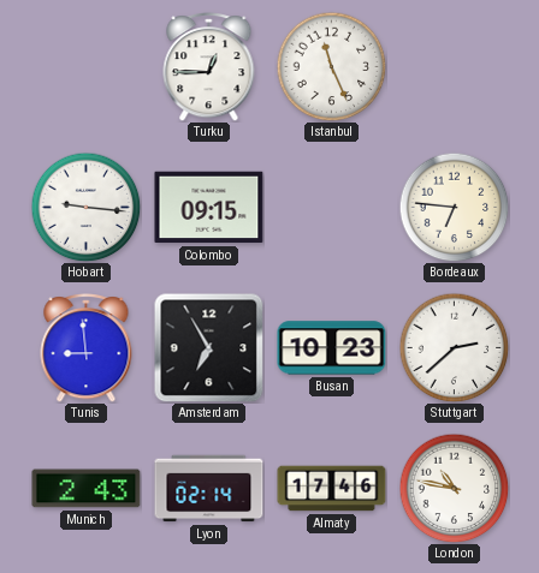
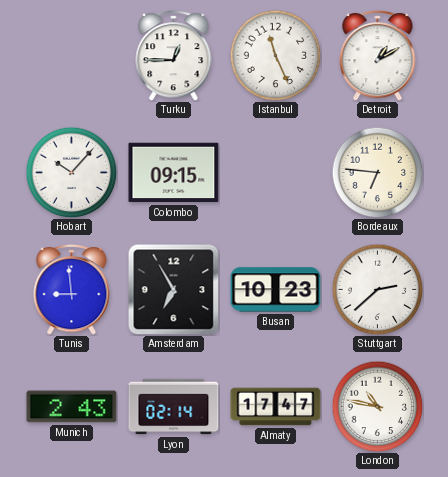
Detroit: none -> 1:10 (378, 56)
Hobart: 9:16 -> 10:07 (71, 172)
Almaty: 17:46 -> 17:47 (276, 407)
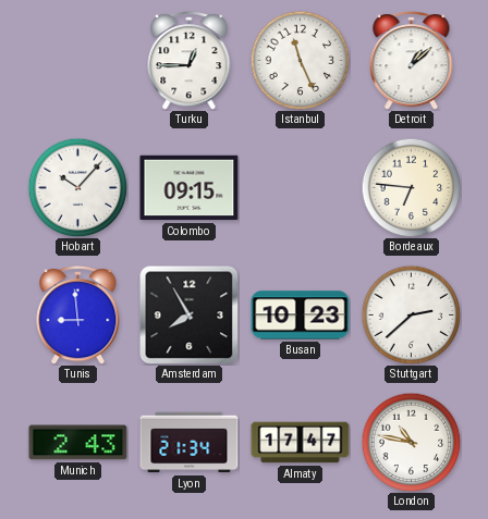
Detroit: 1:10 -> 1:08 (412, 61)
Amsterdam: 6:55 -> 7:55 (188, 314)
Lyon: 02:14 -> 21:34 (190, 443)
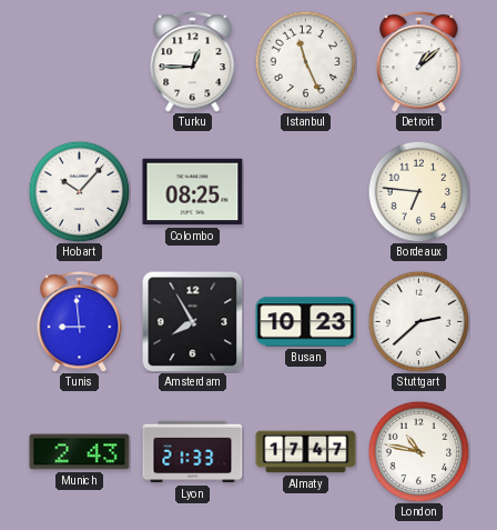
Colombo: 09:15 -> 08:25 (193, 192)
Lyon: 21:34 -> 21:33 (193, 452)
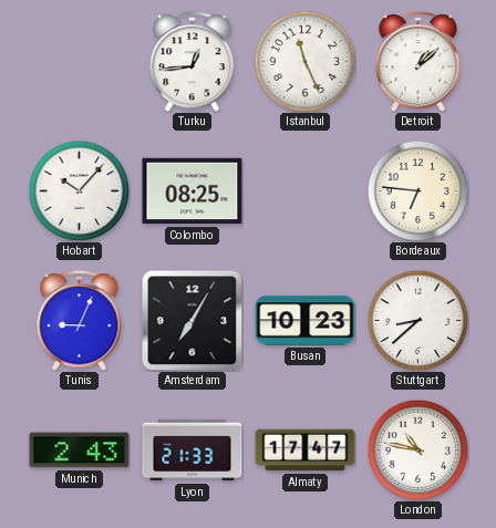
Turku: 12:45 -> 12:44 (193, 62)
Tunis: 8:59 -> 9:04 (80, 321)
Amsterdam: 7:55 -> 7:05 (192, 320)
Stuttgart: 2:38 -> 8:38 (417, 320)
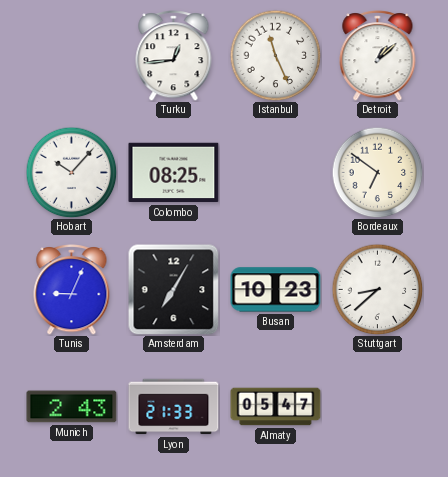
Bordeaux: 6:46 -> 6:51 (377, 172)
Almaty: 17:47 -> 05:47 (276, 407)
London: 10:47 -> none (417, 449)
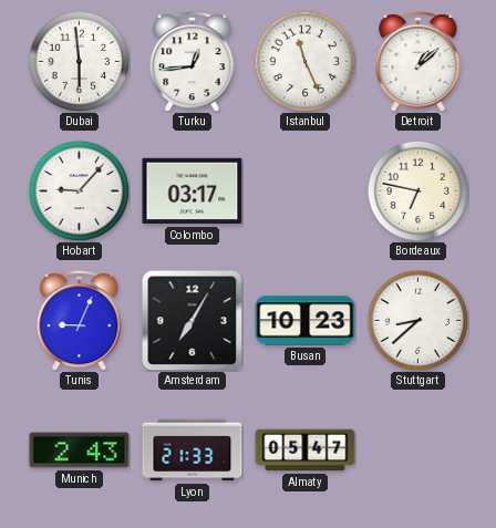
Dubai: none -> 5:59 (79, 61)
Hobart: 10:07 -> 9:07 (79, 190)
Colombo: 08:25 -> 03:17 (193, 191)
Bordeaux: 6:51 -> 6:47 (417, 190)
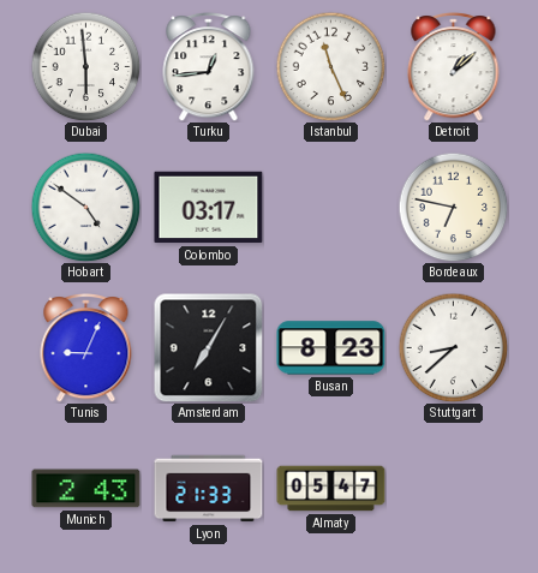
Hobart: 9:07 -> 4:51 (85, 207)
Busan: 10:23 -> 8:23 (331, 348)
